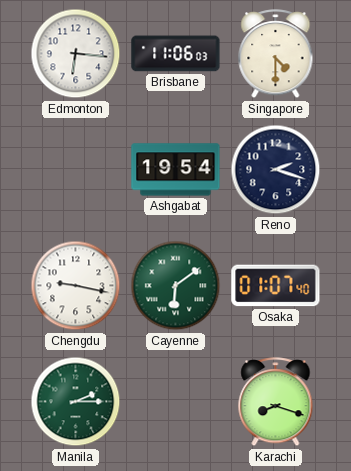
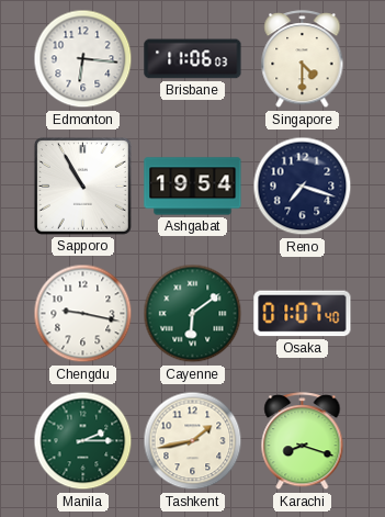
Sapporo: none -> 10:55 (82, 186)
Reno: 2:18 -> 7:18 (303, 187)
Tashkent: none -> 1:43 (193, 441)
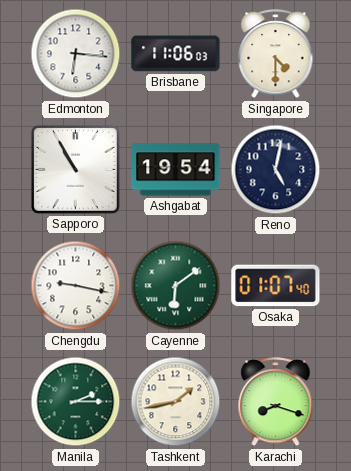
Reno: 7:18 -> 5:02 (276, 170)
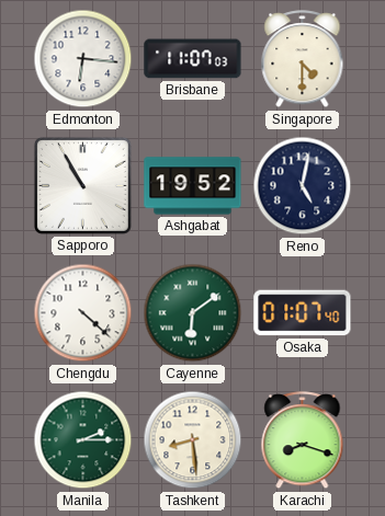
Brisbane: 11:06 -> 11:07 (193, 59)
Ashgabat: 19:54 -> 19:52 (193, 186)
Chengdu: 9:17 -> 4:22 (83, 313)
Tashkent: 1:43 -> 8:29 (193, 440)
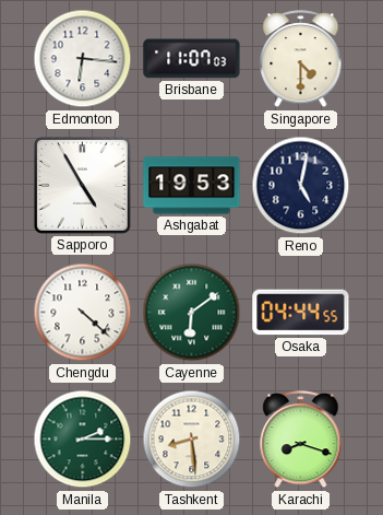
Sapporo: 10:55 -> 4:55 (82, 185)
Ashgabat: 19:52 -> 19:53 (192, 186)
Osaka: 01:07 -> 04:44 (301, 313)
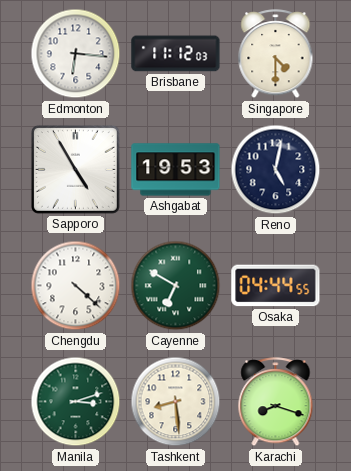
Brisbane: 11:07 -> 11:12 (176, 54)
Cayenne: 6:09 -> 6:50 (176, 286)
Manila: 2:15 -> 3:12 (76, 402)
